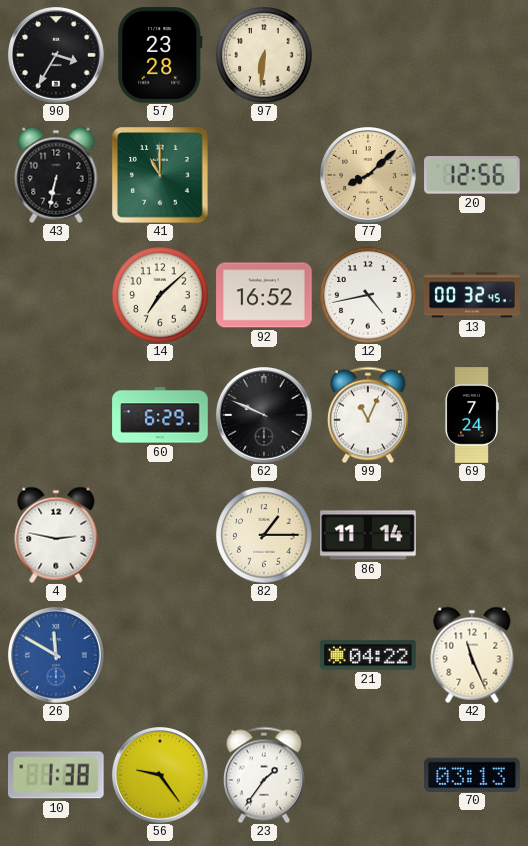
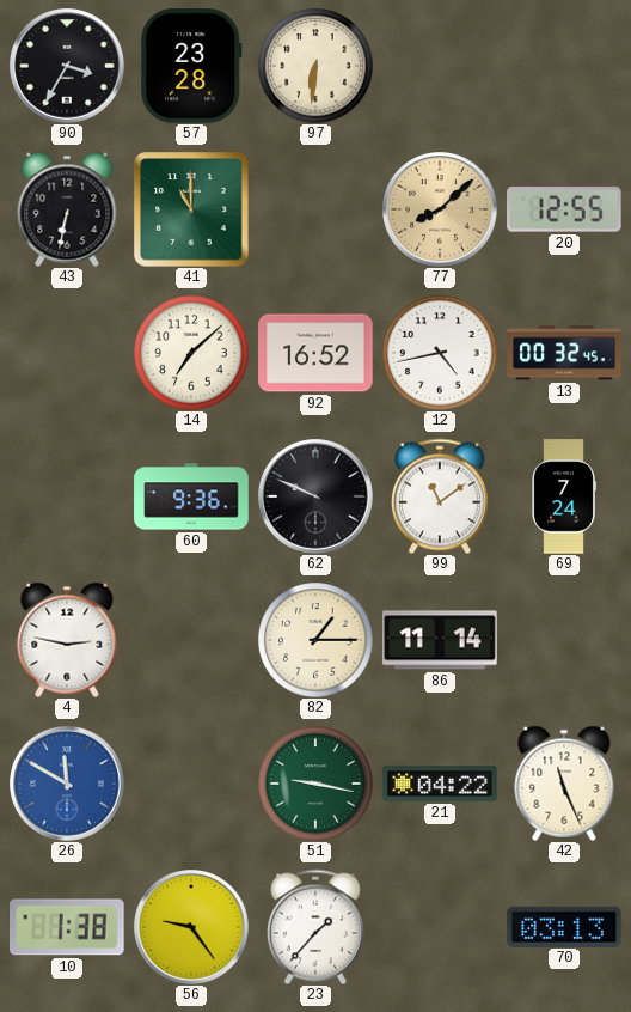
20: 12:56 -> 12:55 (564, 209)
60: 6:29 -> 9:36 (191, 496)
99: 11:04 -> 11:09 (440, 496)
51: none -> 9:17 (315, 784)
23: 1:36 -> 1:37 (315, 927)
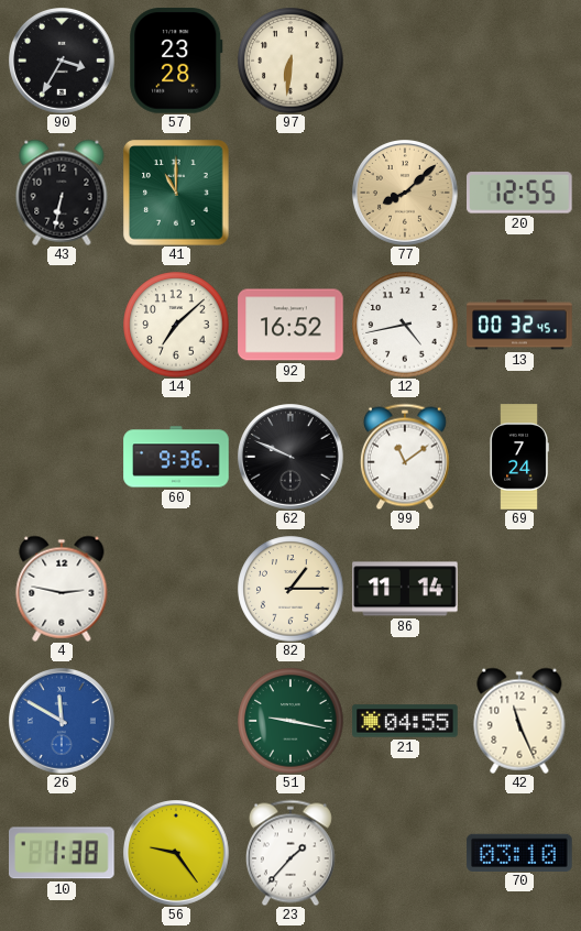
21: 04:22 -> 04:55 (405, 721)
70: 03:13 -> 03:10 (519, 852)
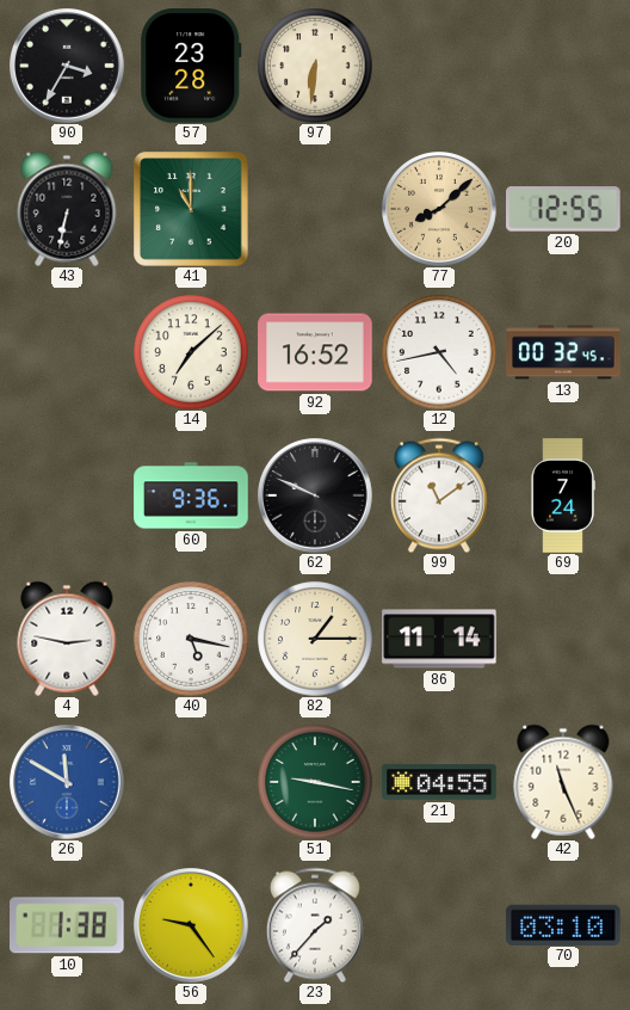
40: none -> 5:17 (191, 639)
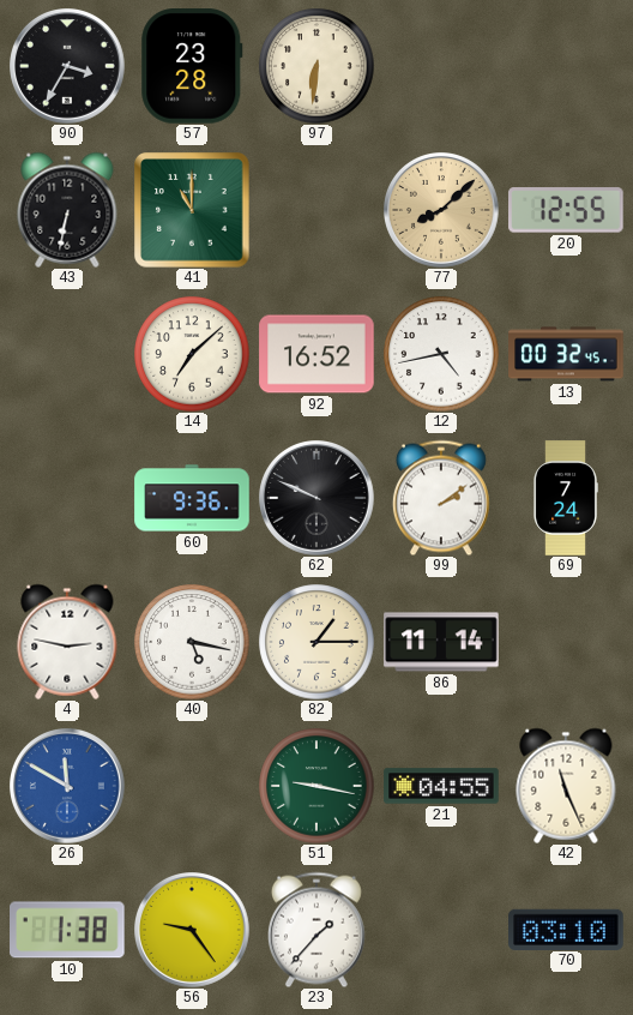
99: 11:09 -> 2:09 (441, 498)
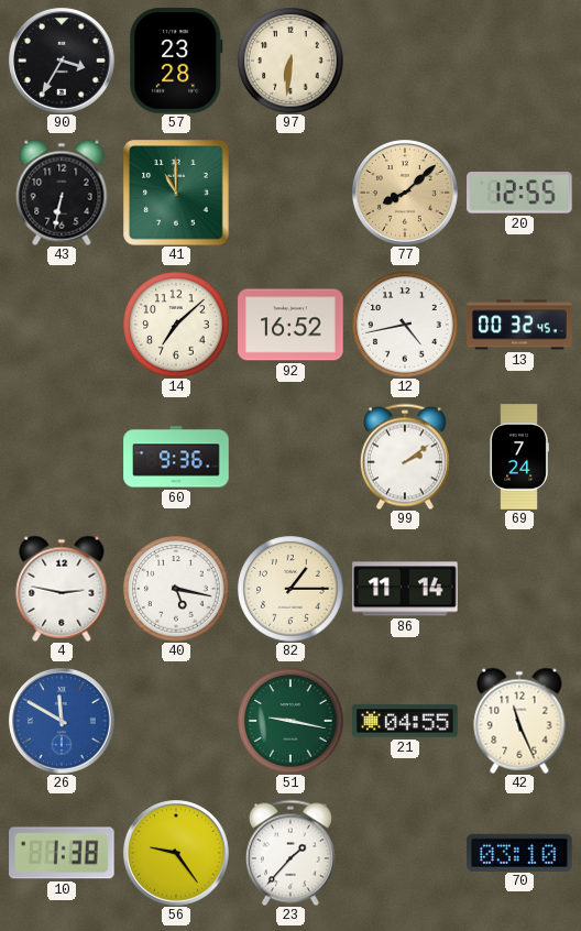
62: 9:49 -> none (318, 499)
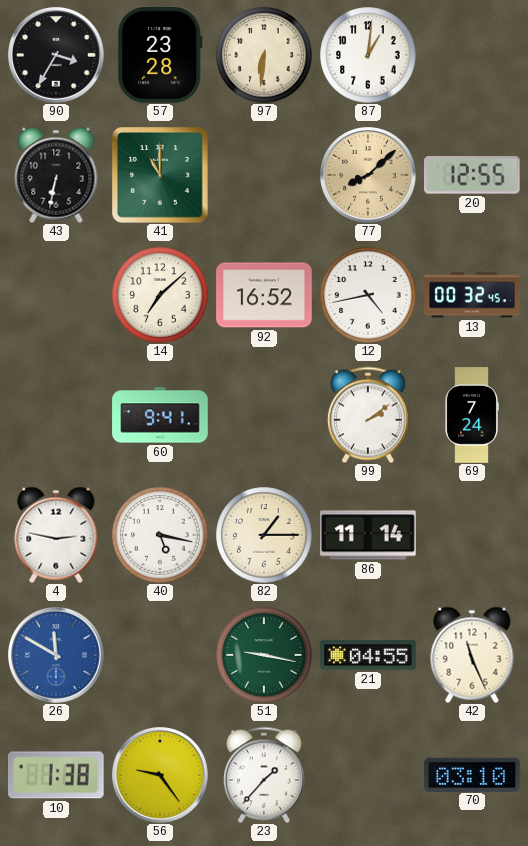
87: none -> 1:01 (368, 55)
60: 9:36 -> 9:41 (160, 415)
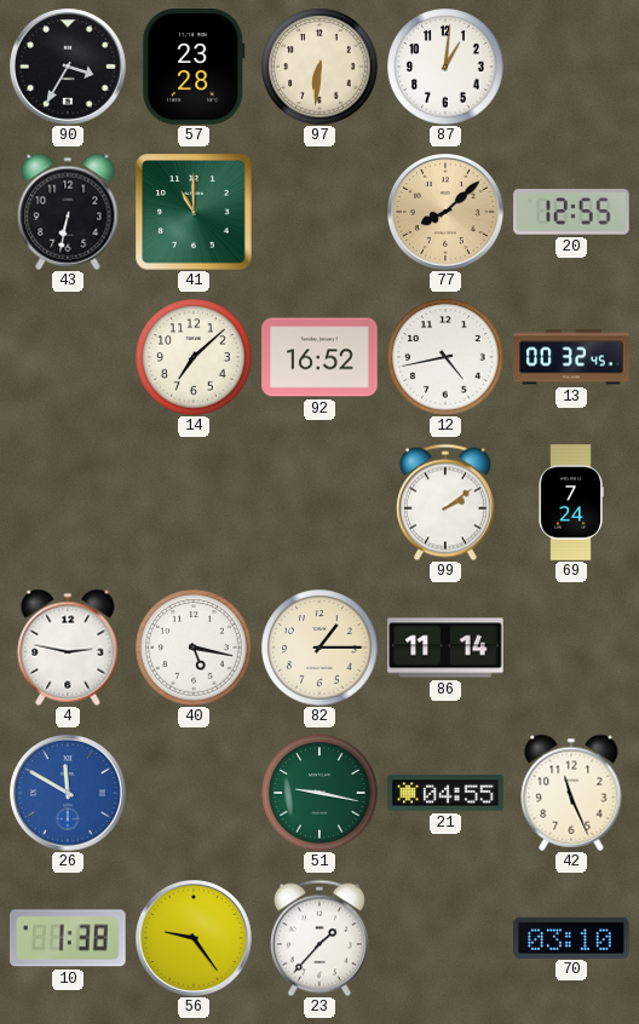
60: 9:41 -> none (160, 415)
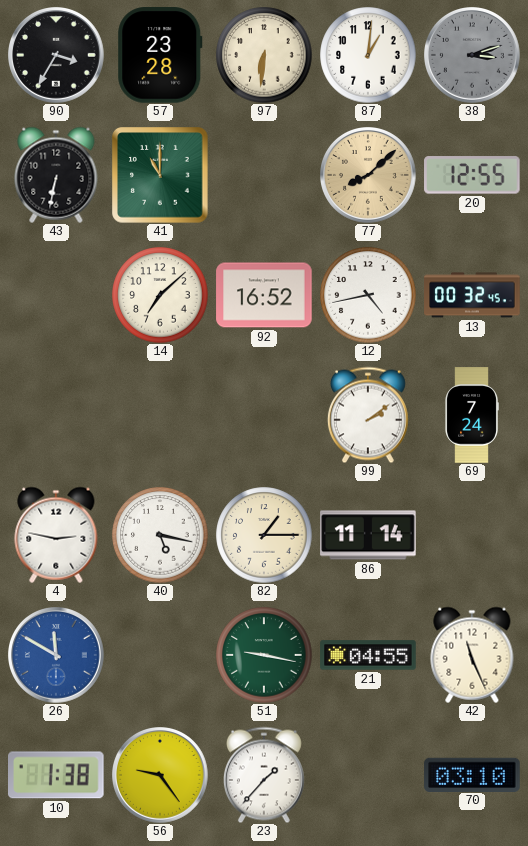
38: none -> 3:12 (473, 56)
